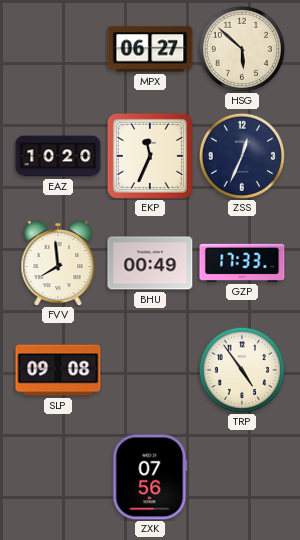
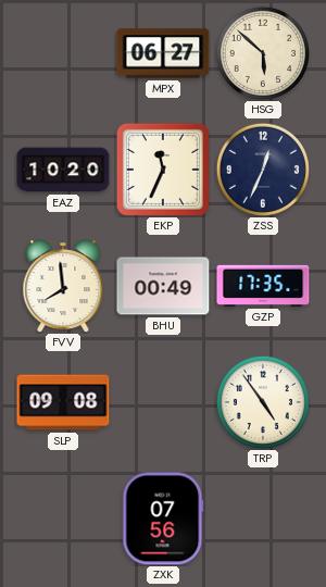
GZP: 17:33 -> 17:35 (263, 286)
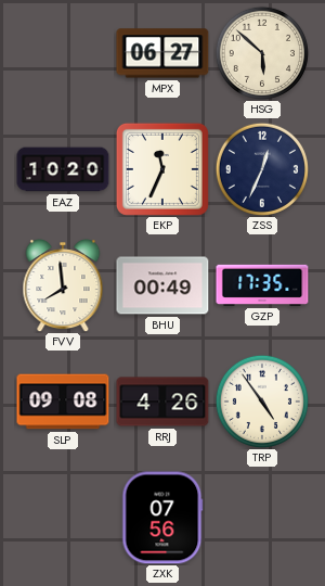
RRJ: none -> 4:26 (162, 402)
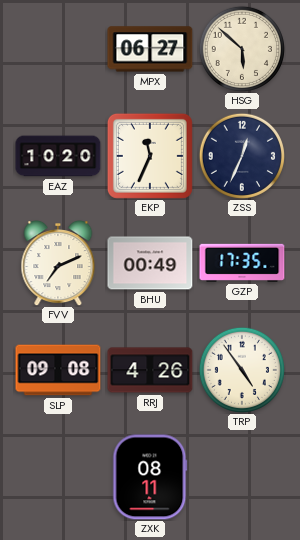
FVV: 7:59 -> 7:11 (58, 264)
ZXK: 07:56 -> 08:11 (150, 477)
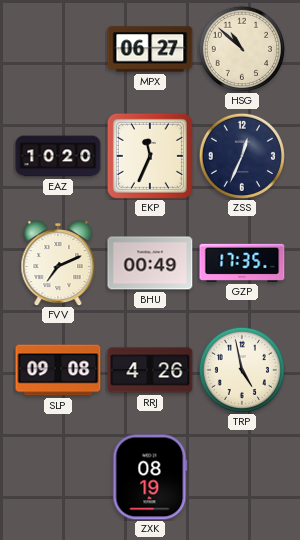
HSG: 5:52 -> 10:52 (242, 49)
TRP: 4:54 -> 4:58 (242, 370)
ZXK: 08:11 -> 08:19 (150, 477)
